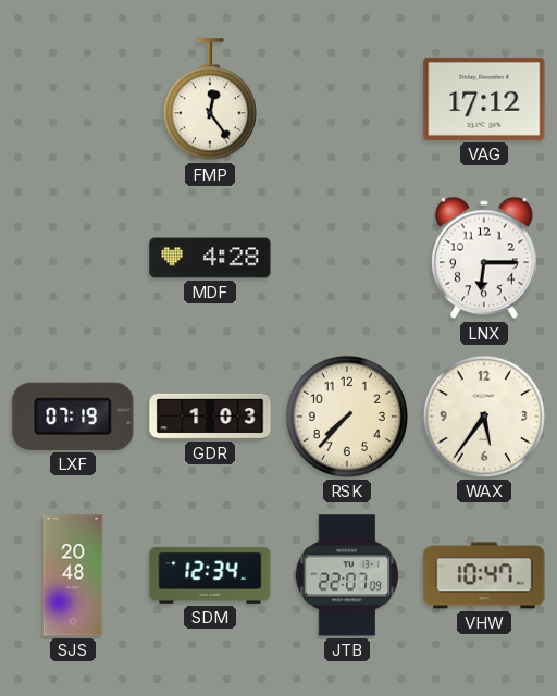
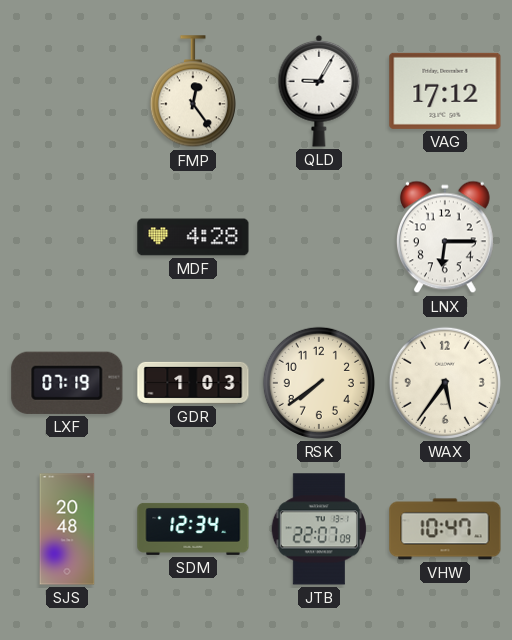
QLD: none -> 9:05 (319, 91)
RSK: 7:37 -> 7:39 (319, 383)
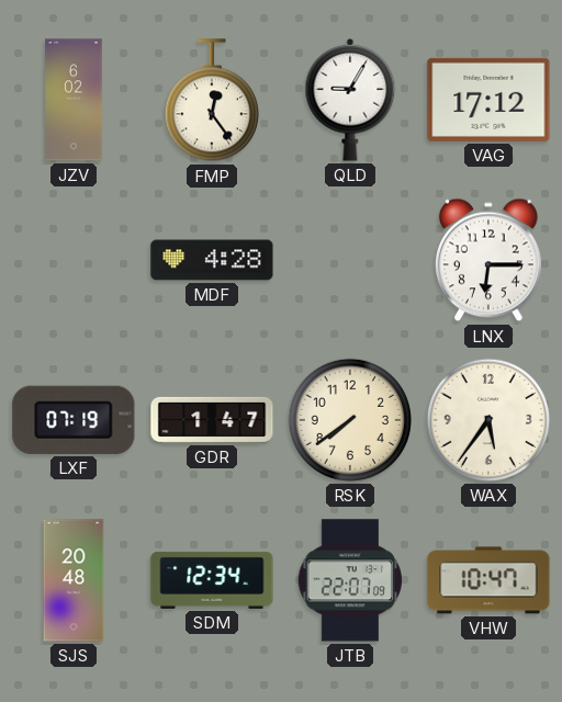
JZV: none -> 6:02 (74, 100)
GDR: 1:03 -> 1:47 (212, 420)
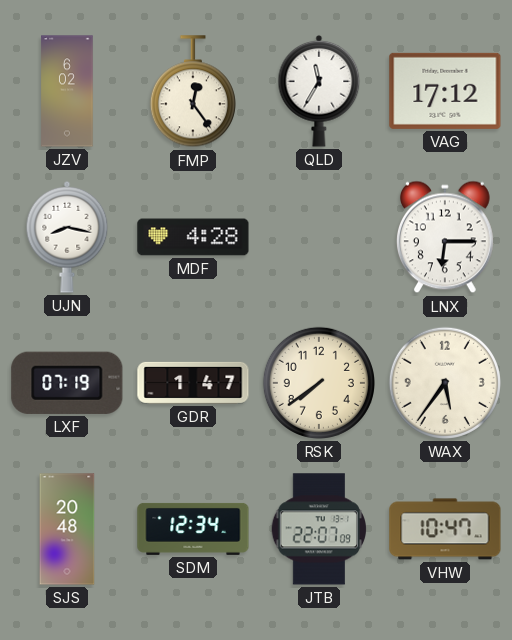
QLD: 9:05 -> 11:35 (319, 91)
UJN: none -> 8:17 (67, 237)
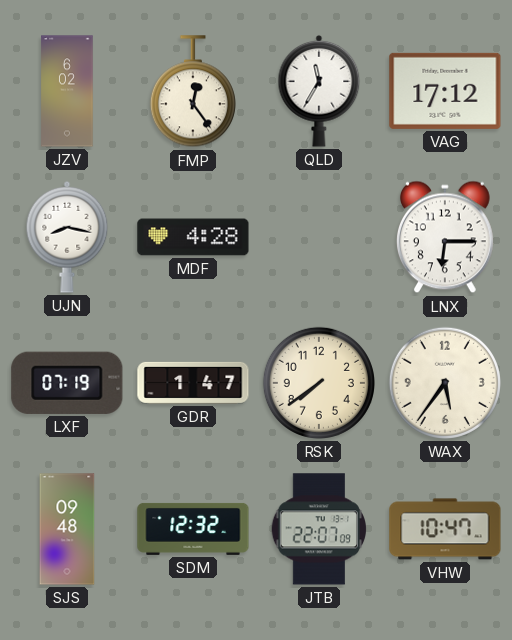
SJS: 20:48 -> 09:48 (67, 529)
SDM: 12:34 -> 12:32 (193, 529)
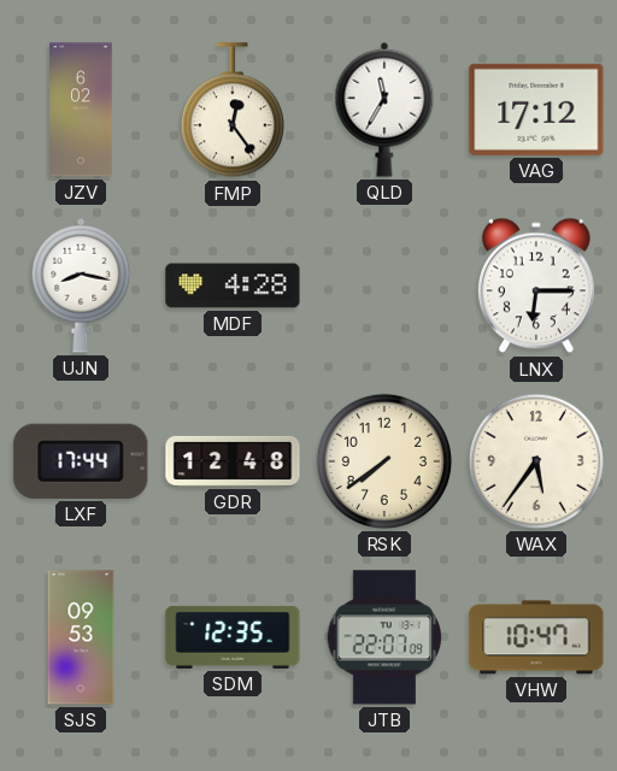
LXF: 07:19 -> 17:44 (81, 461)
GDR: 1:47 -> 12:48 (233, 461)
SJS: 09:48 -> 09:53 (81, 637)
SDM: 12:32 -> 12:35 (233, 637)
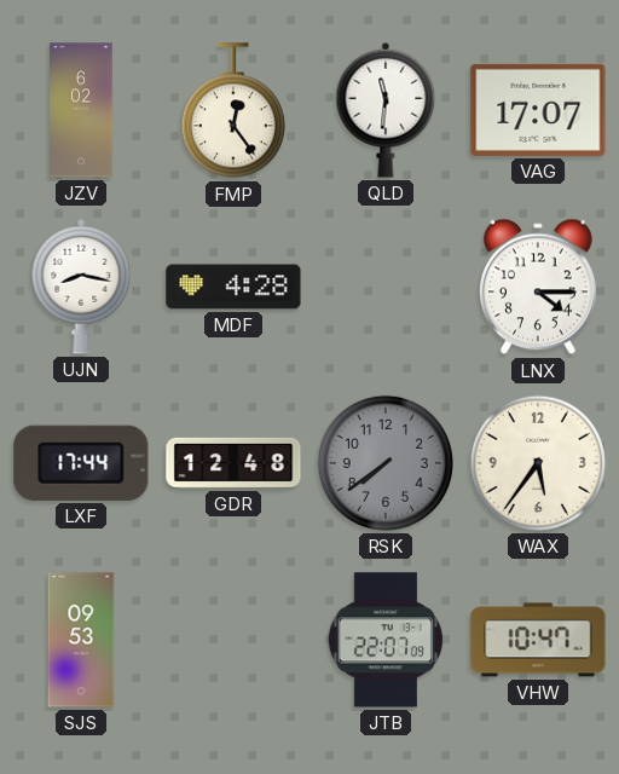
QLD: 11:35 -> 11:31 (386, 110)
VAG: 17:12 -> 17:07 (538, 110)
LNX: 6:15 -> 4:15 (538, 287)
RSK dial: cream -> grey (386, 463)
SDM: 12:35 -> none (233, 637)
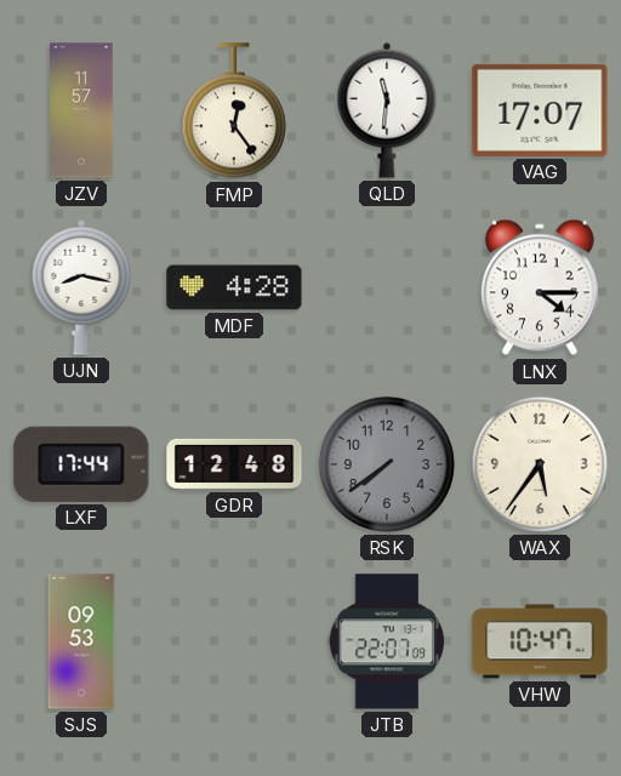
JZV: 6:02 -> 11:57 (81, 110)
